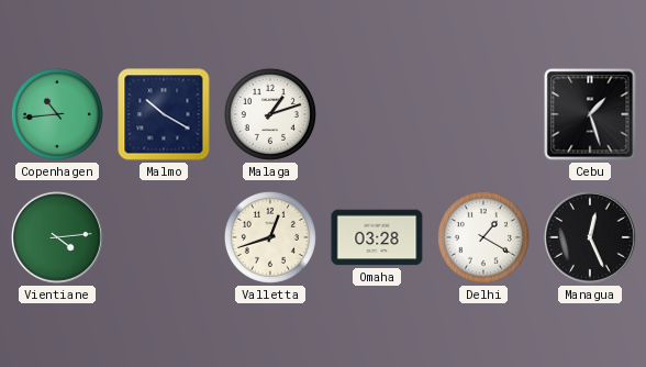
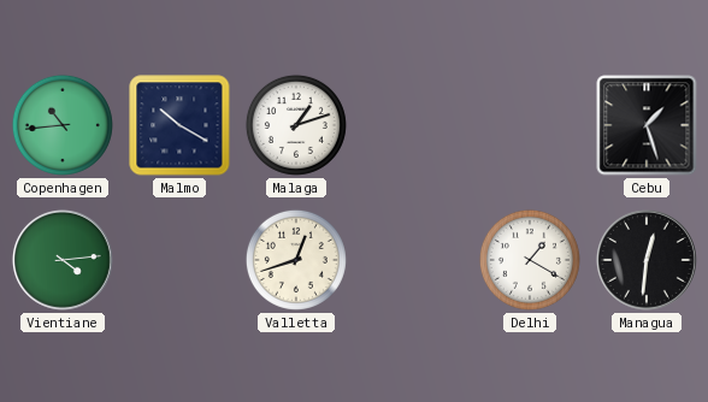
Omaha: 03:28 -> none (377, 237)
Managua: 12:26 -> 12:31 (647, 260)
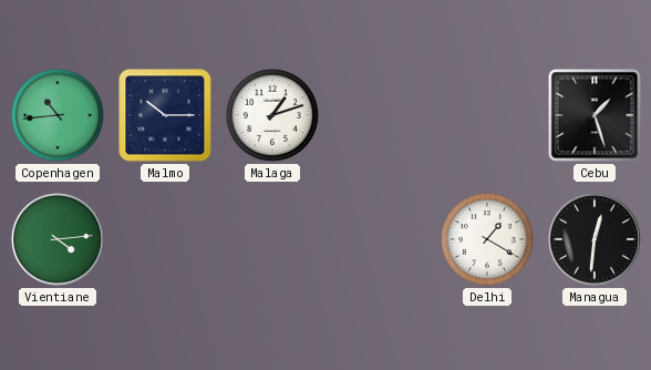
Malmo: 10:20 -> 10:15 (165, 115)
Valletta: 12:42 -> none (296, 260)
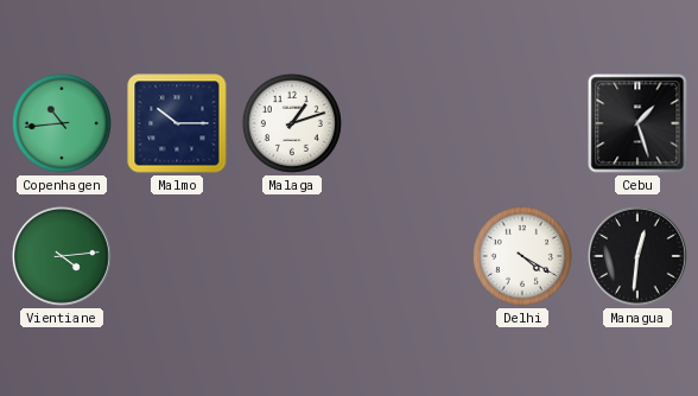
Delhi: 1:20 -> 4:20 (522, 256)
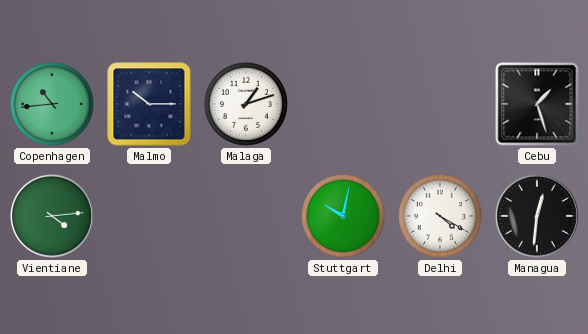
Stuttgart: none -> 10:02 (343, 216)
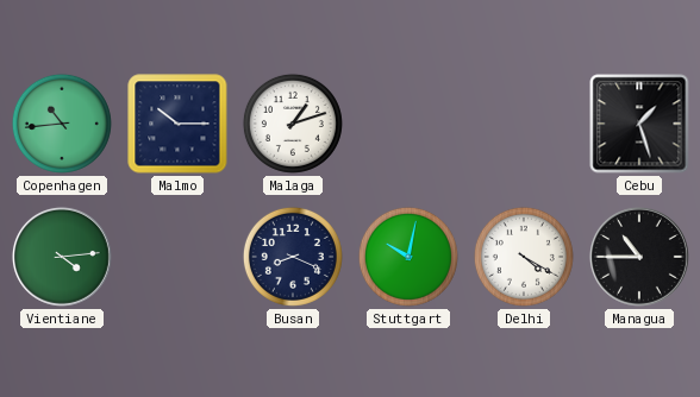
Busan: none -> 8:19 (293, 257)
Managua: 12:31 -> 10:45 (639, 257)
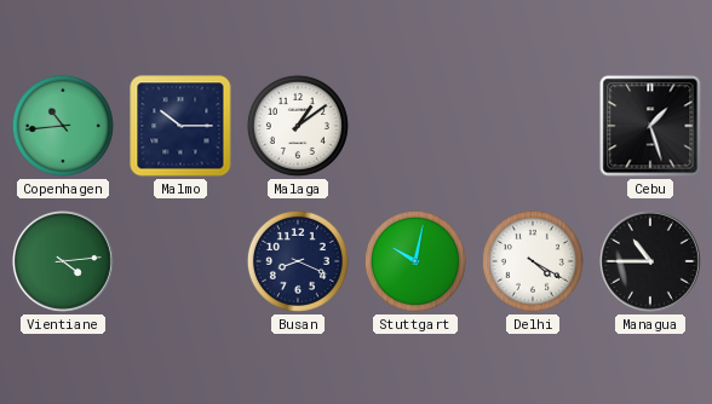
Malaga: 1:12 -> 1:09 (298, 126)
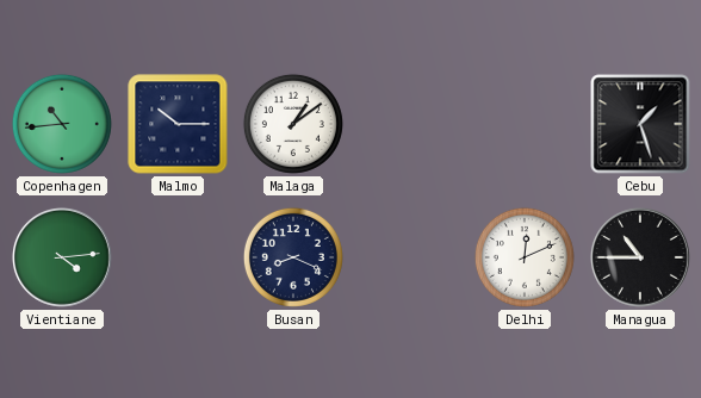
Stuttgart: 10:02 -> none (415, 261)
Delhi: 4:20 -> 12:11 (525, 257)
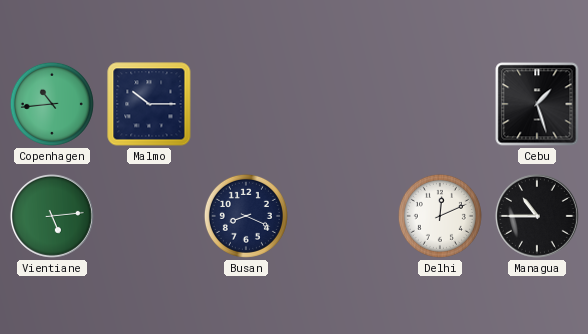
Malaga: 1:09 -> none (293, 124)
Vientiane: 4:14 -> 5:14 (52, 216)
